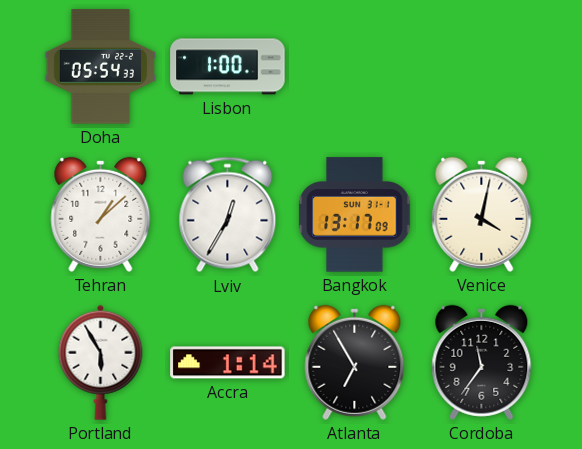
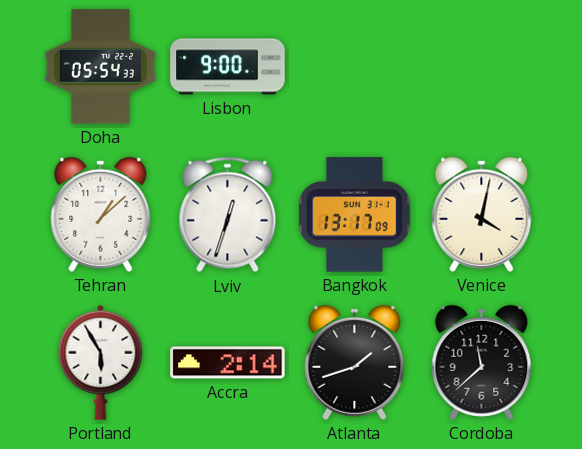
Lisbon: 1:00 -> 9:00 (228, 67)
Lviv: 12:35 -> 12:33 (228, 215)
Accra: 1:14 -> 2:14 (228, 363)
Atlanta: 6:55 -> 1:42 (355, 362)
Cordoba: 11:36 -> 11:38 (482, 362)
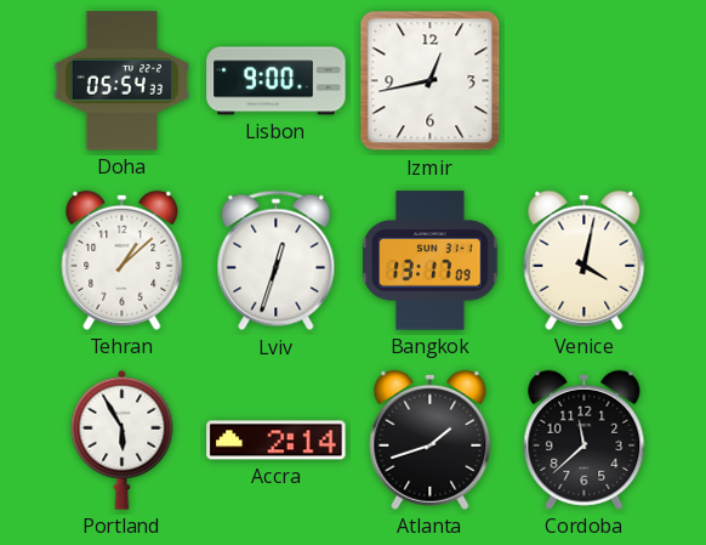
Izmir: none -> 12:43 (431, 81)
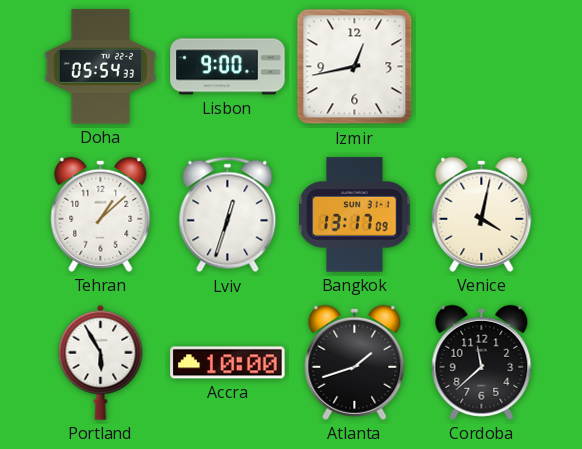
Accra: 2:14 -> 10:00 (228, 363)
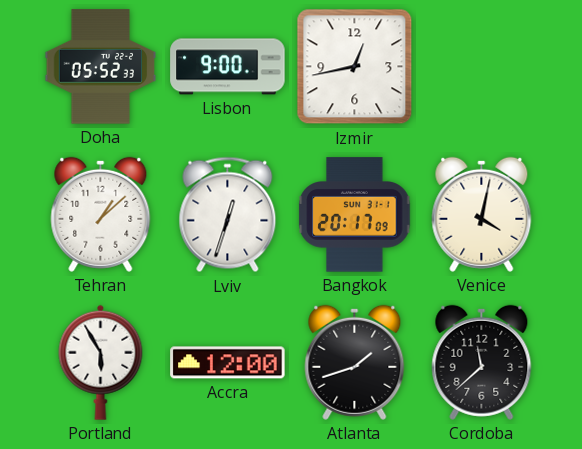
Doha: 05:54 -> 05:52 (101, 67)
Bangkok: 13:17 -> 20:17 (355, 215)
Accra: 10:00 -> 12:00 (228, 363)
